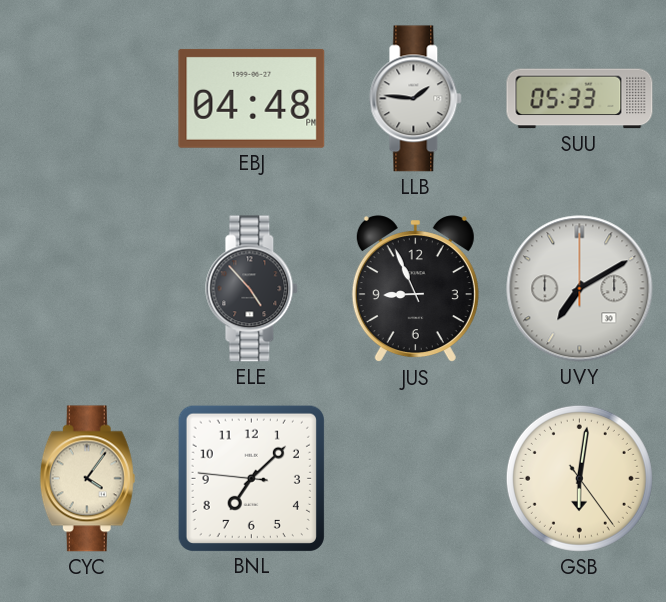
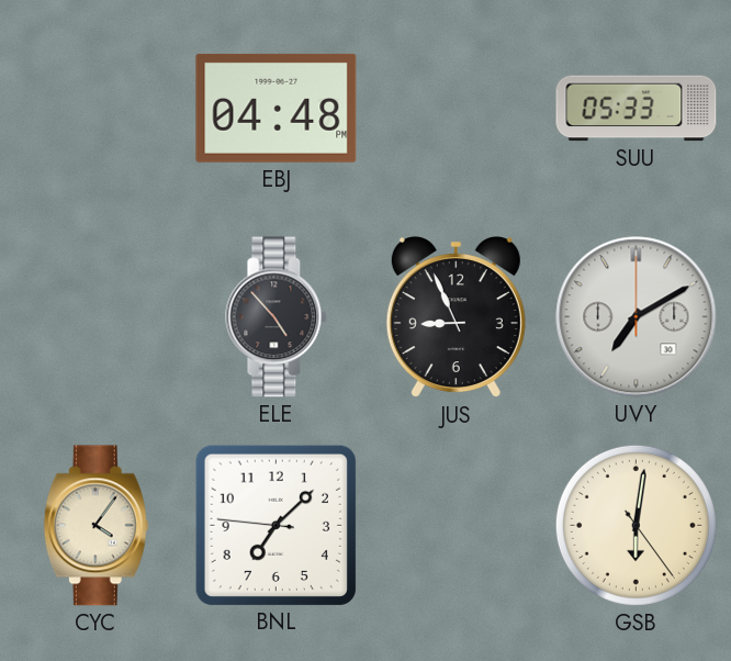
LLB: 1:46 -> none (416, 99)
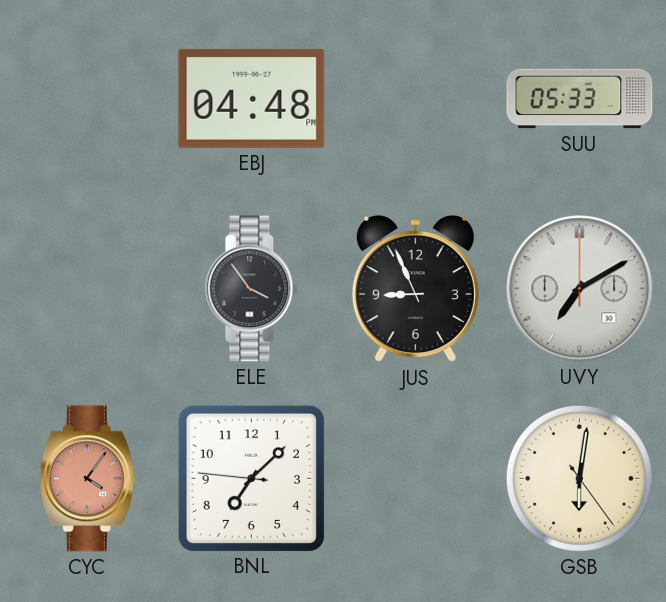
ELE: 4:53 -> 3:54 (252, 289)
CYC dial: cream -> salmon (87, 479)
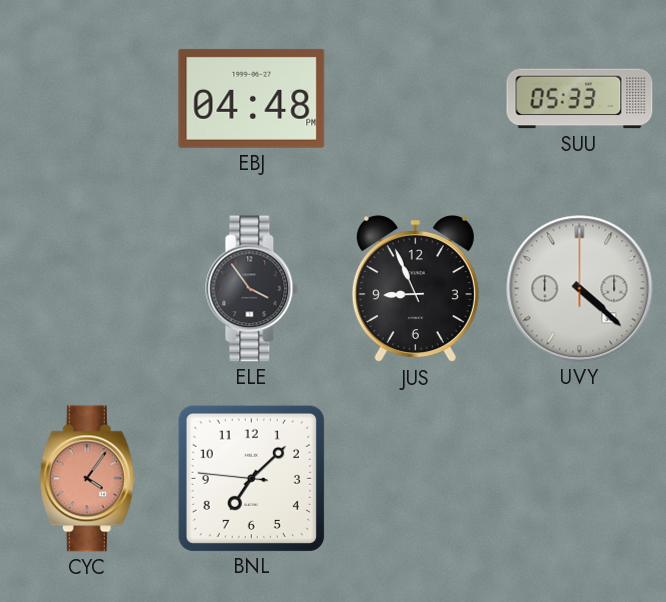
UVY: 7:10 -> 4:22 (580, 289)
GSB: 6:01 -> none (579, 478)
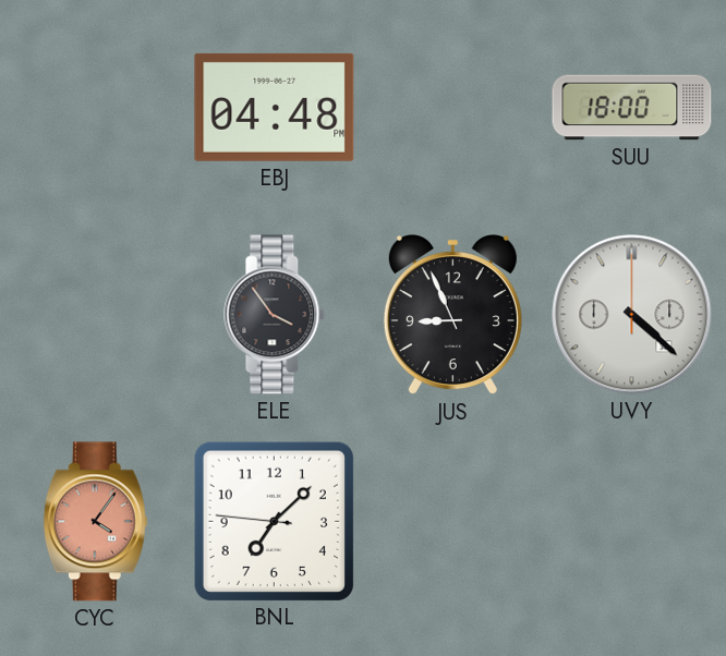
SUU: 05:33 -> 18:00 (632, 108)
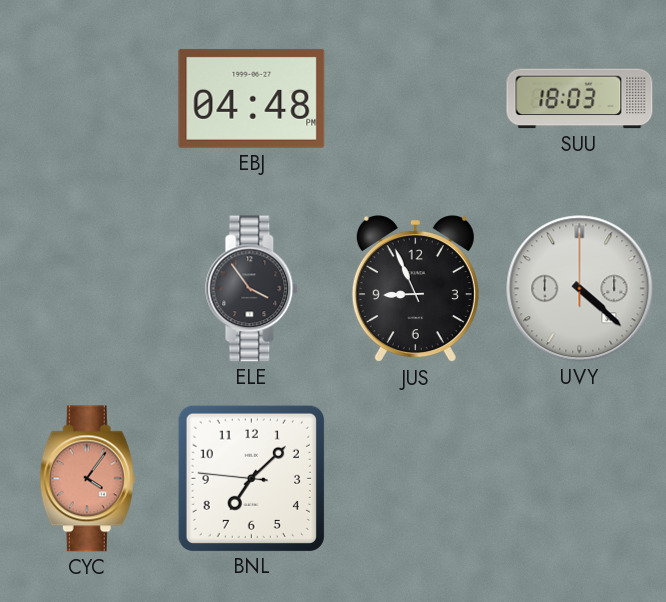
SUU: 18:00 -> 18:03 (580, 99)
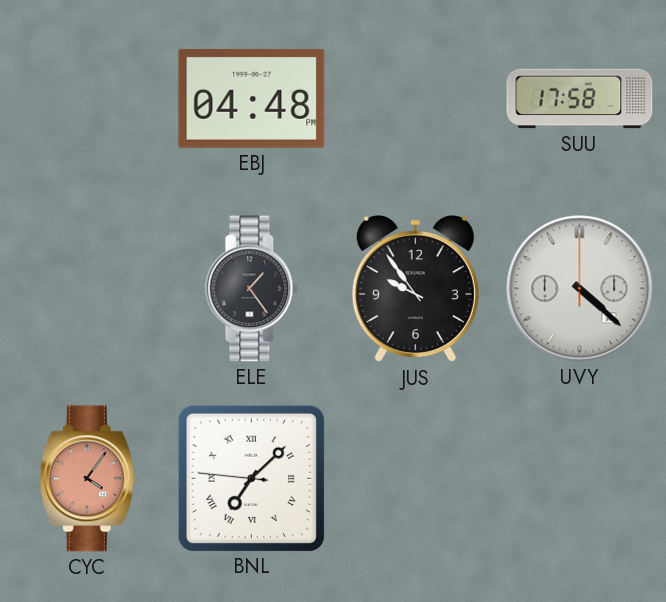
SUU: 18:03 -> 17:58 (580, 99)
ELE: 3:54 -> 1:24 (252, 289)
JUS: 8:56 -> 9:54 (415, 289)
BNL numerals: Arabic -> Roman (251, 478)
